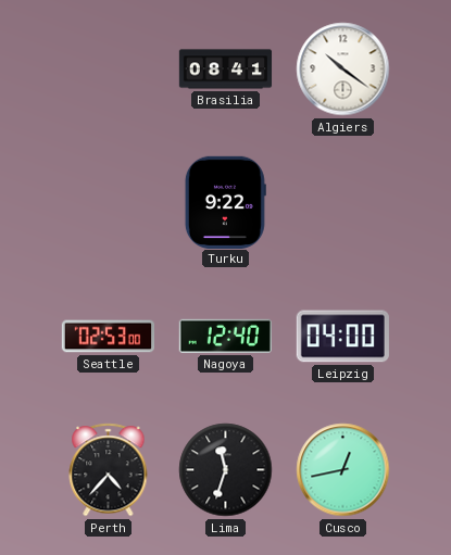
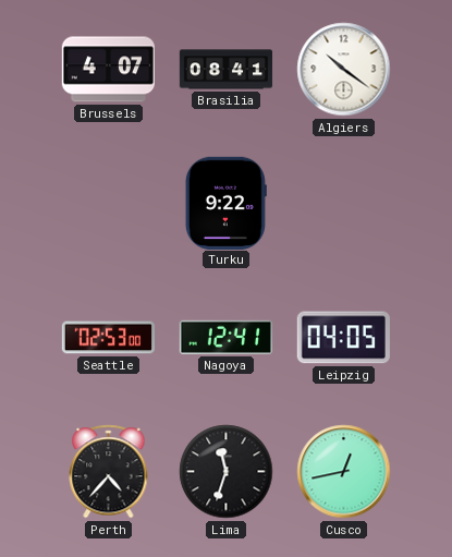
Brussels: none -> 4:07 (108, 70)
Nagoya: 12:40 -> 12:41 (225, 337)
Leipzig: 04:00 -> 04:05 (343, 338)
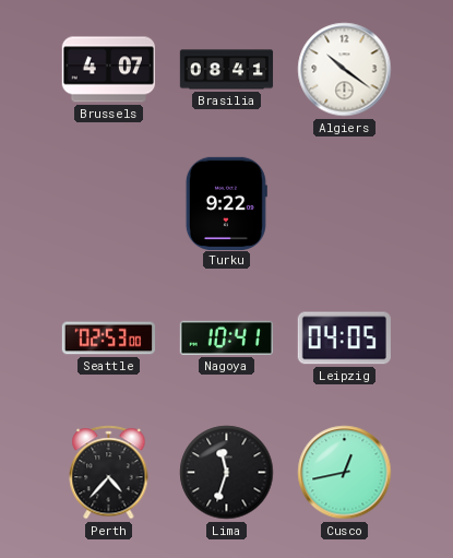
Nagoya: 12:41 -> 10:41 (226, 337)
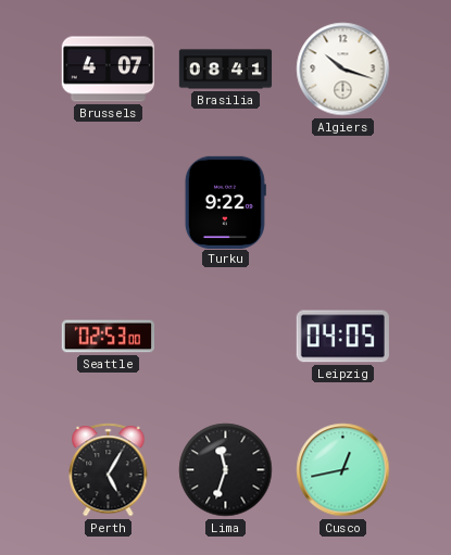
Algiers: 10:21 -> 10:18 (343, 70)
Nagoya: 10:41 -> none (226, 337)
Perth: 4:37 -> 5:05 (109, 470)
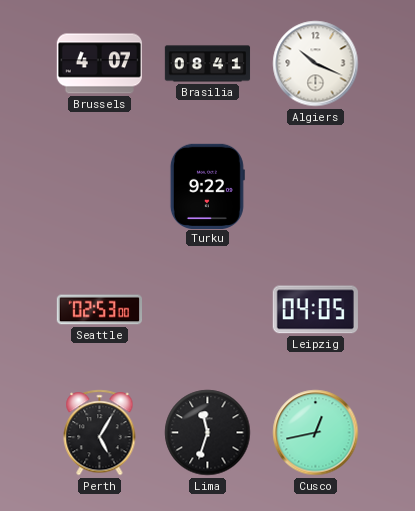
Algiers: 10:18 -> 10:19 (316, 64)
